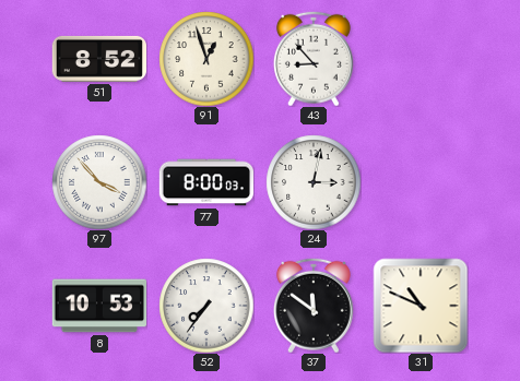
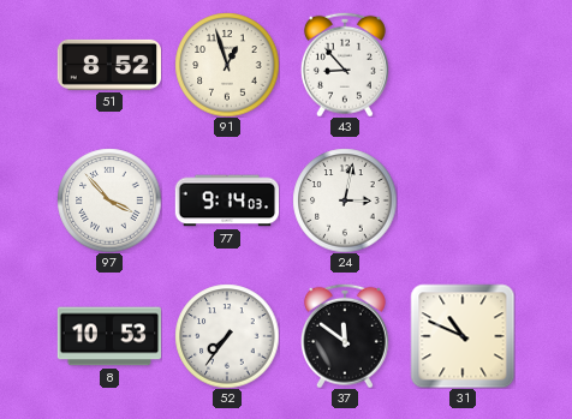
77: 8:00 -> 9:14 (227, 200)
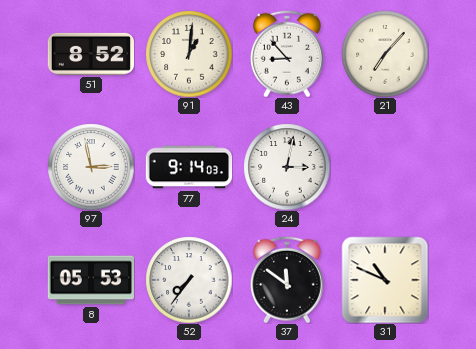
91: 12:57 -> 1:01 (189, 54)
21: none -> 7:07 (385, 54)
97: 3:53 -> 2:58 (91, 167)
8: 10:53 -> 05:53 (91, 280)
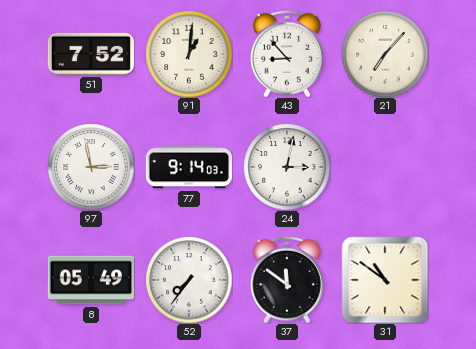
51: 8:52 -> 7:52 (90, 54)
8: 05:53 -> 05:49 (91, 280)
31: 10:49 -> 10:51 (385, 280)
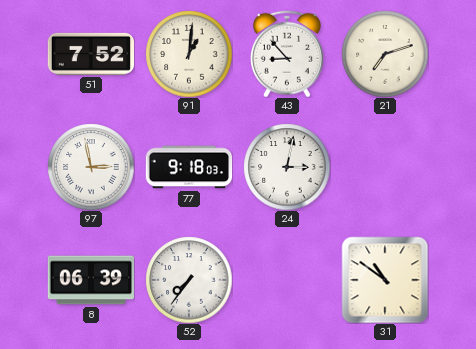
21: 7:07 -> 7:12 (385, 54)
77: 9:14 -> 9:18 (189, 167)
8: 05:49 -> 06:39 (91, 280)
37: 11:51 -> none (287, 280)
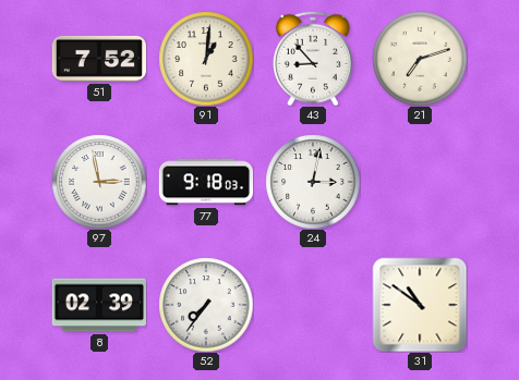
8: 06:39 -> 02:39 (99, 305)
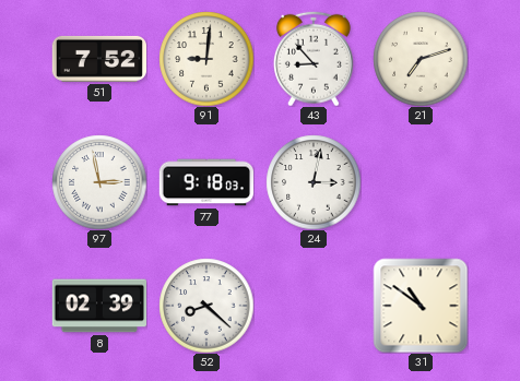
91: 1:01 -> 9:01 (206, 59)
52: 7:36 -> 8:22 (206, 306)
